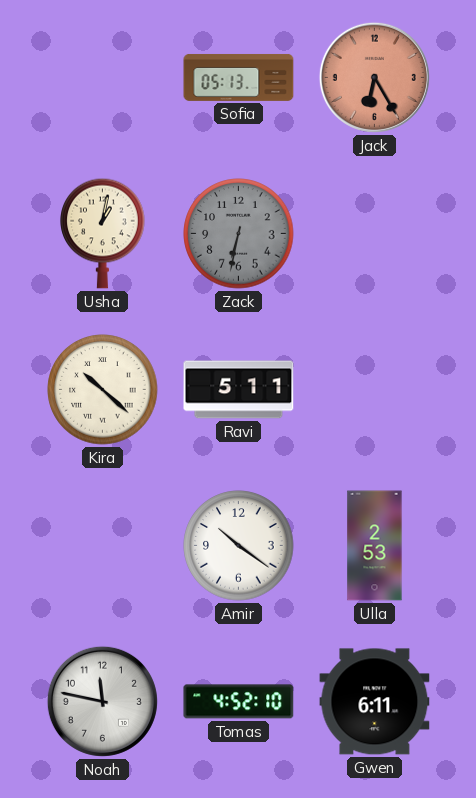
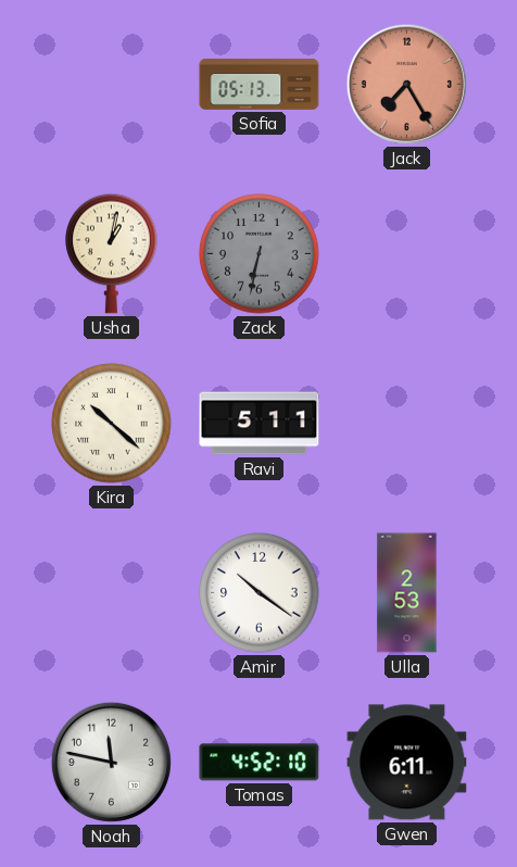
Jack: 6:25 -> 7:25 (406, 84)
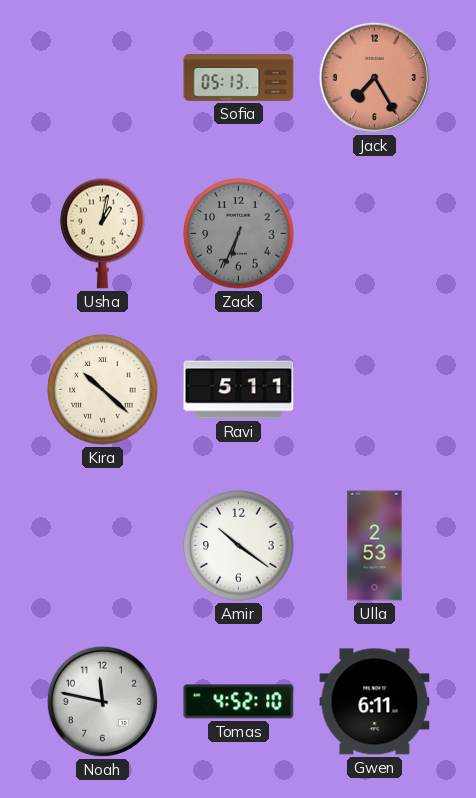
Zack: 6:32 -> 6:34 (239, 234)
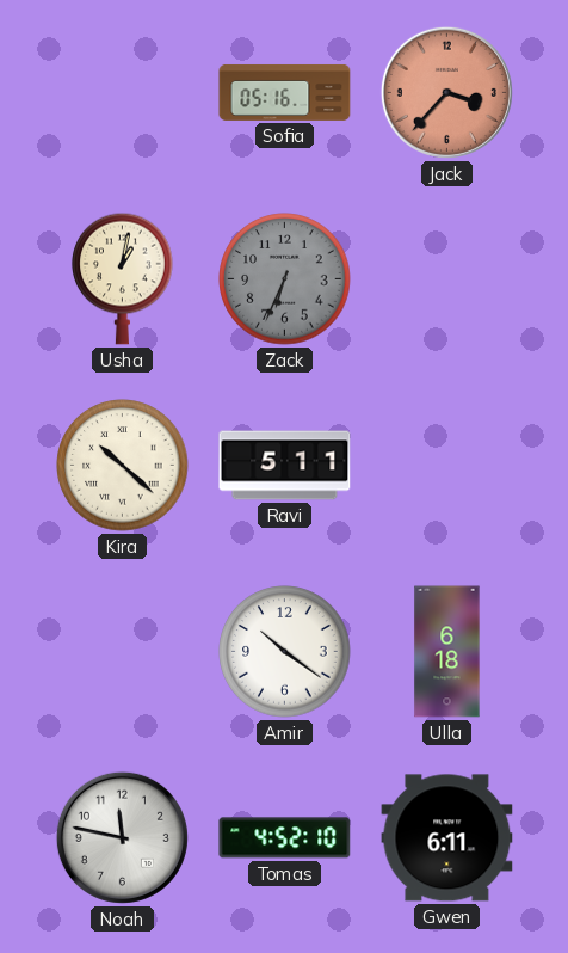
Sofia: 05:13 -> 05:16 (285, 92)
Jack: 7:25 -> 3:37 (446, 92)
Ulla: 2:53 -> 6:18 (447, 652)
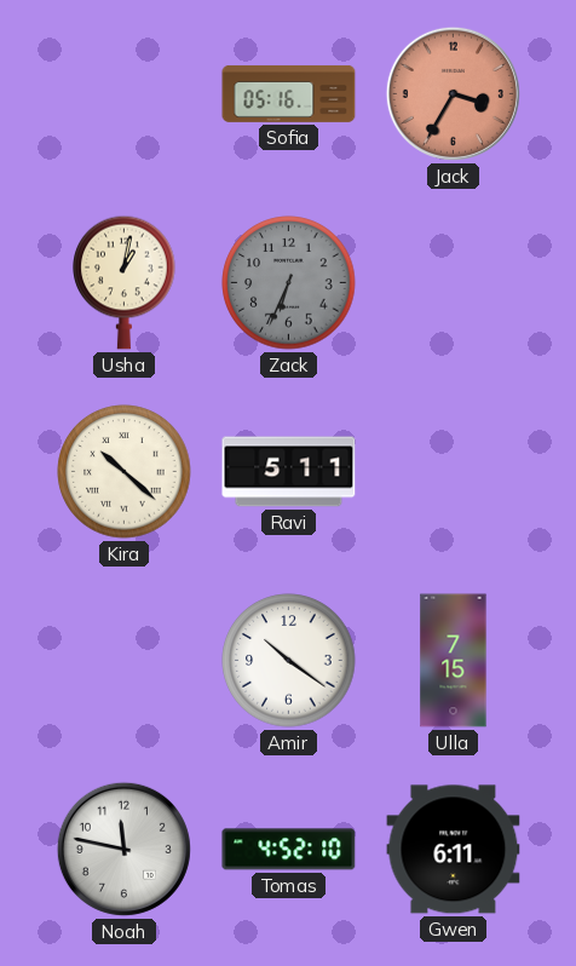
Jack: 3:37 -> 3:35 (453, 93)
Ulla: 6:18 -> 7:15 (454, 661)
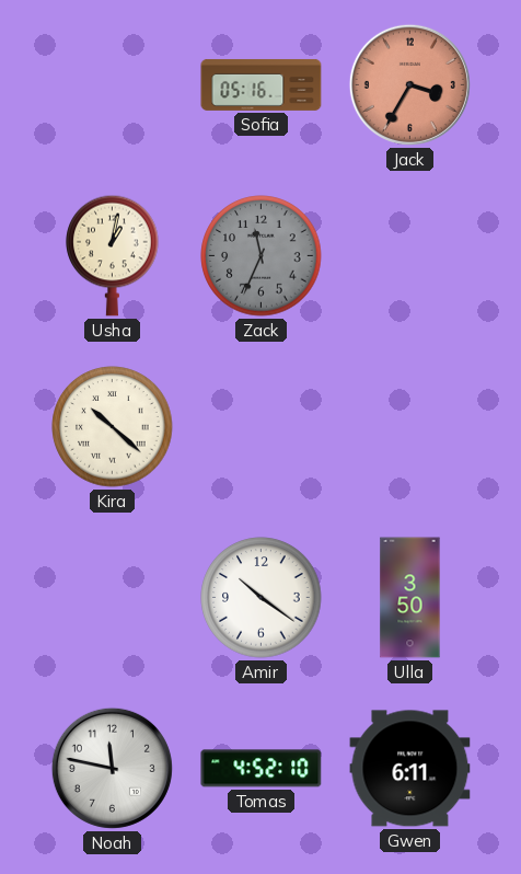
Zack: 6:34 -> 11:34 (262, 256)
Ravi: 5:11 -> none (289, 472)
Ulla: 7:15 -> 3:50 (410, 598)
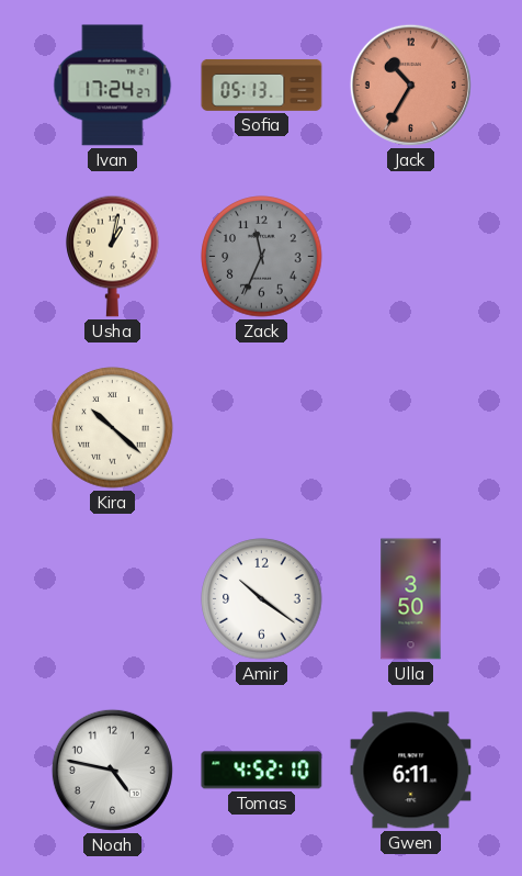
Ivan: none -> 17:24 (113, 86)
Sofia: 05:16 -> 05:13 (262, 85)
Jack: 3:35 -> 10:35 (410, 85)
Noah: 11:47 -> 4:47 (112, 770)
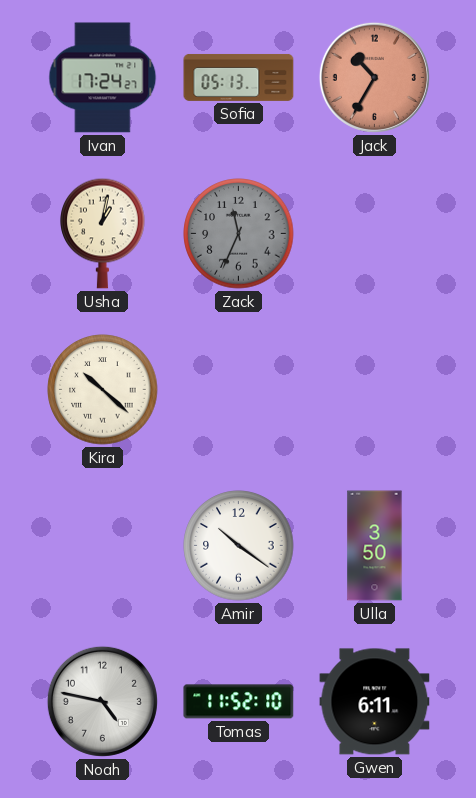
Tomas: 4:52 -> 11:52 (239, 702)
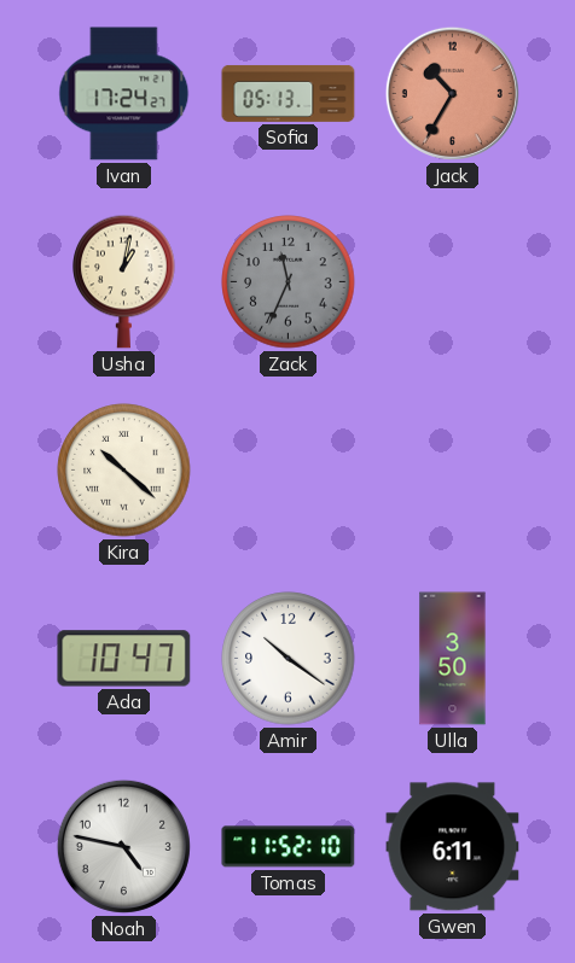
Ada: none -> 10:47 (124, 659)
